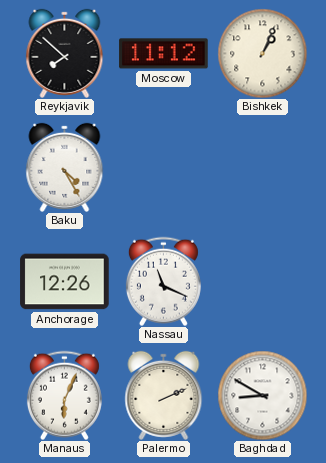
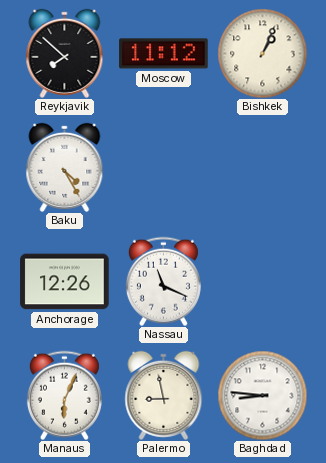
Palermo: 2:11 -> 8:58 (164, 395)
Baghdad: 8:50 -> 8:46 (262, 395)
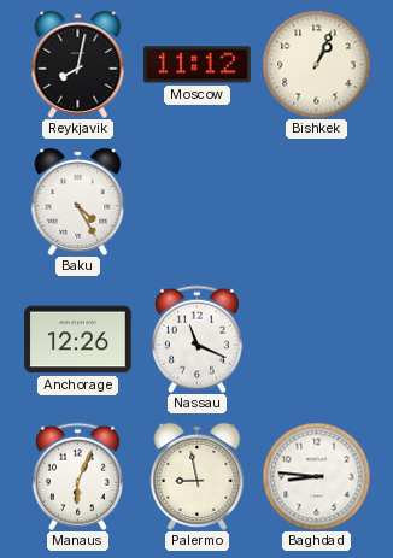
Reykjavik: 7:52 -> 8:02 (78, 64)
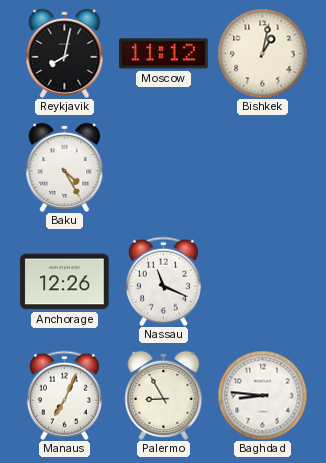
Bishkek: 1:04 -> 1:02 (262, 53)
Manaus: 6:04 -> 7:04 (64, 395)
Palermo: 8:58 -> 8:55 (164, 395)
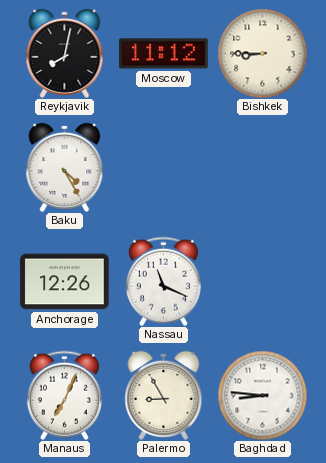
Bishkek: 1:02 -> 8:45 (262, 53)
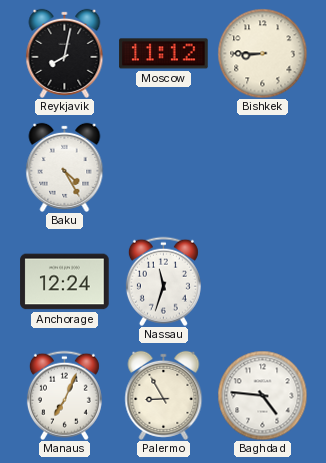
Anchorage: 12:26 -> 12:24 (65, 282)
Nassau: 11:19 -> 11:33 (163, 281)
Baghdad: 8:46 -> 4:46 (262, 395)
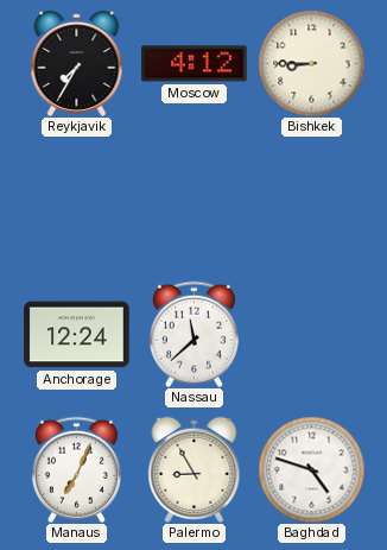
Reykjavik: 8:02 -> 7:35 (77, 63)
Moscow: 11:12 -> 4:12 (195, 64)
Baku: 4:25 -> none (65, 167)
Nassau: 11:33 -> 11:38 (193, 334)
Baghdad: 4:46 -> 4:48 (311, 469)
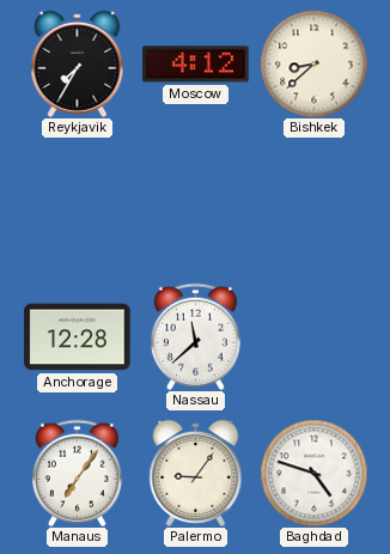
Bishkek: 8:45 -> 8:38 (313, 63)
Anchorage: 12:24 -> 12:28 (78, 337)
Manaus: 7:04 -> 7:06 (77, 473)
Palermo: 8:55 -> 9:06 (196, 473)
